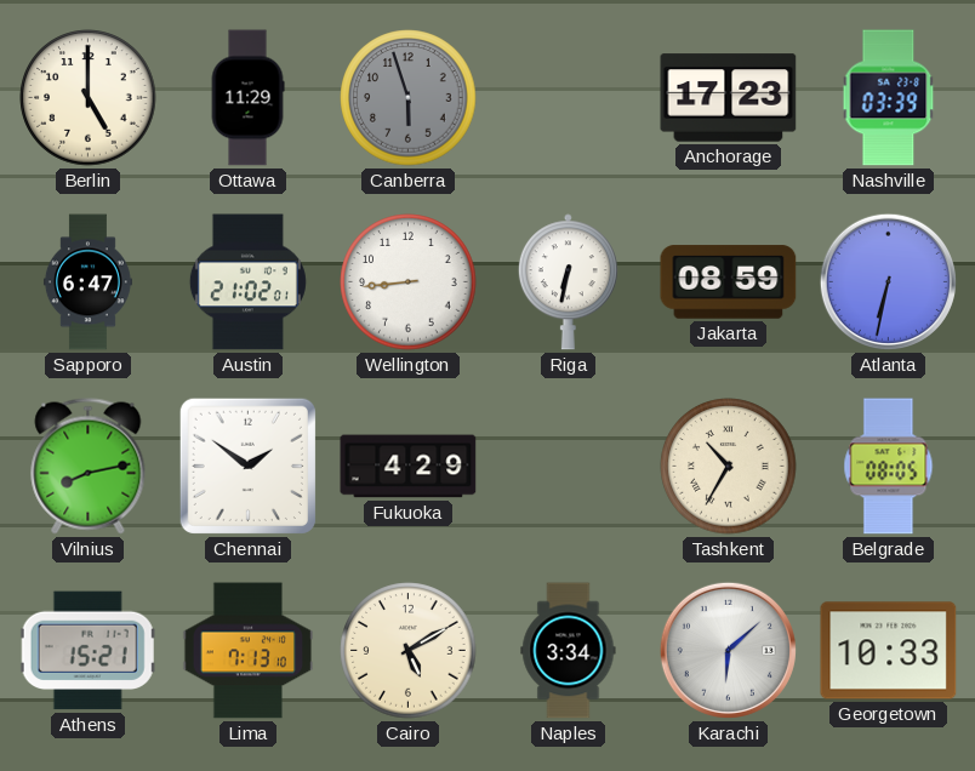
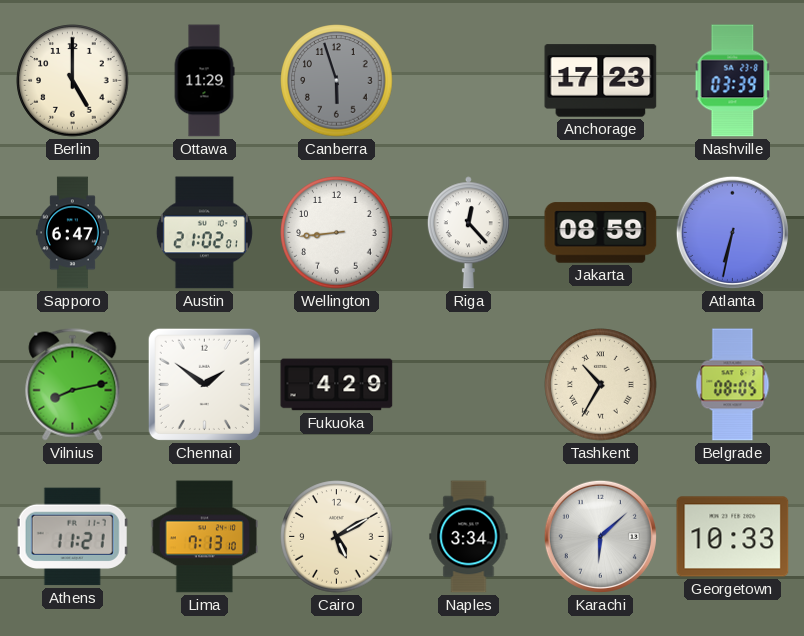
Riga: 6:32 -> 12:23 (468, 233)
Athens: 15:21 -> 11:21 (72, 537)
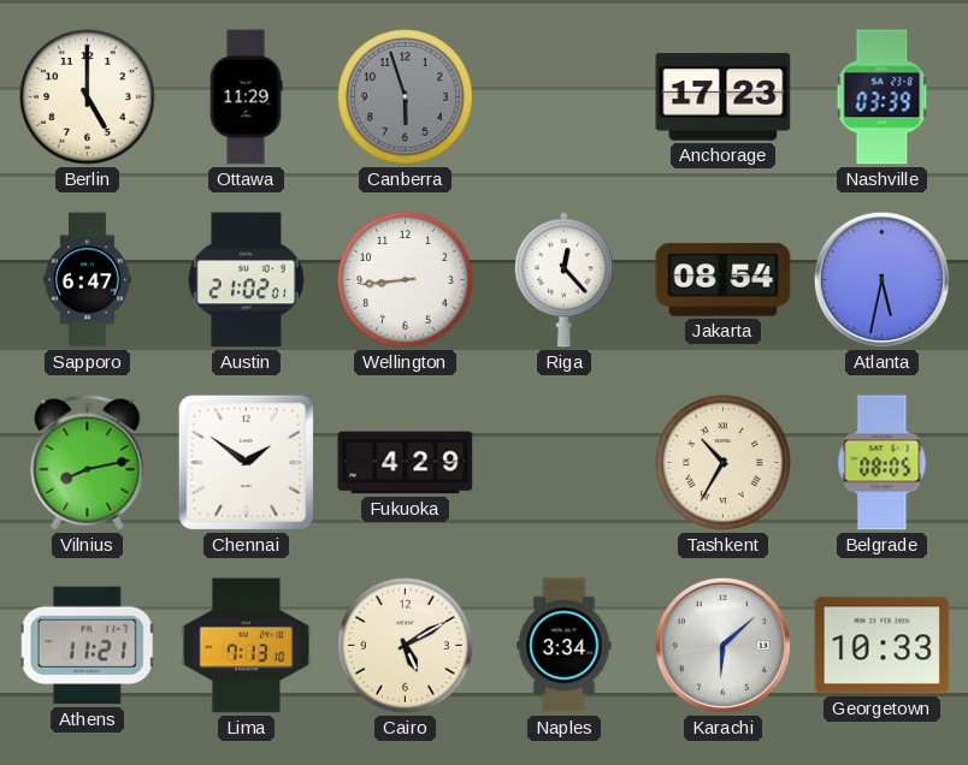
Jakarta: 08:59 -> 08:54 (724, 280)
Atlanta: 6:32 -> 5:32 (881, 279)
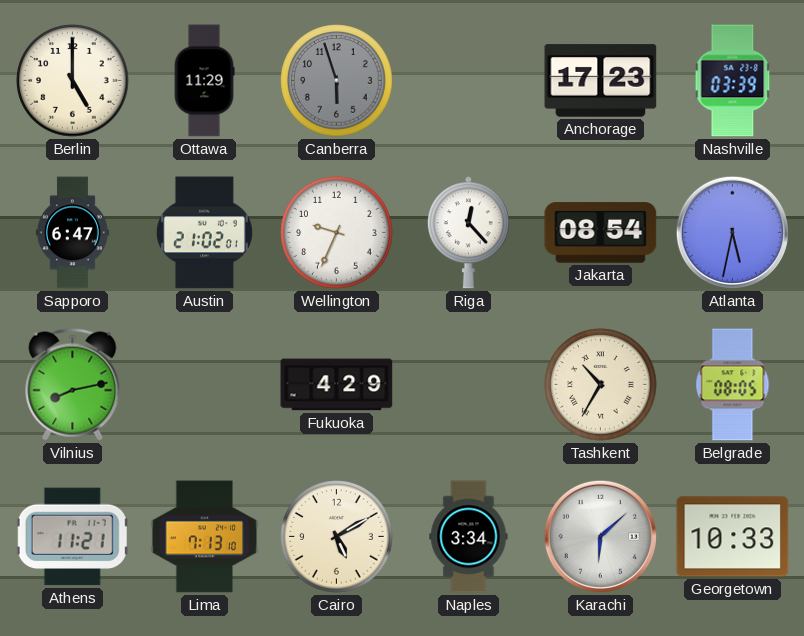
Wellington: 8:44 -> 9:34 (337, 233)
Chennai: 1:51 -> none (246, 462)
